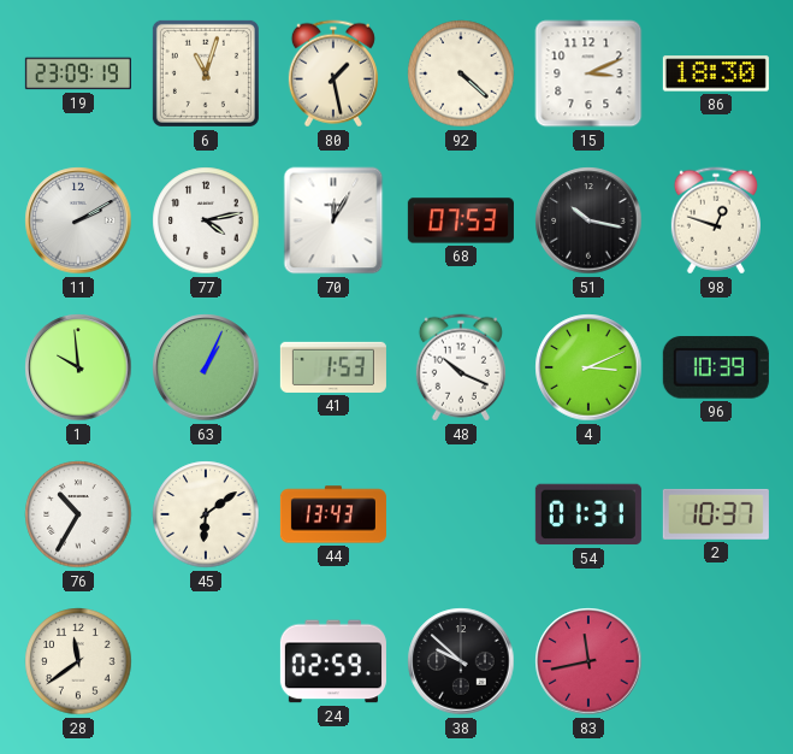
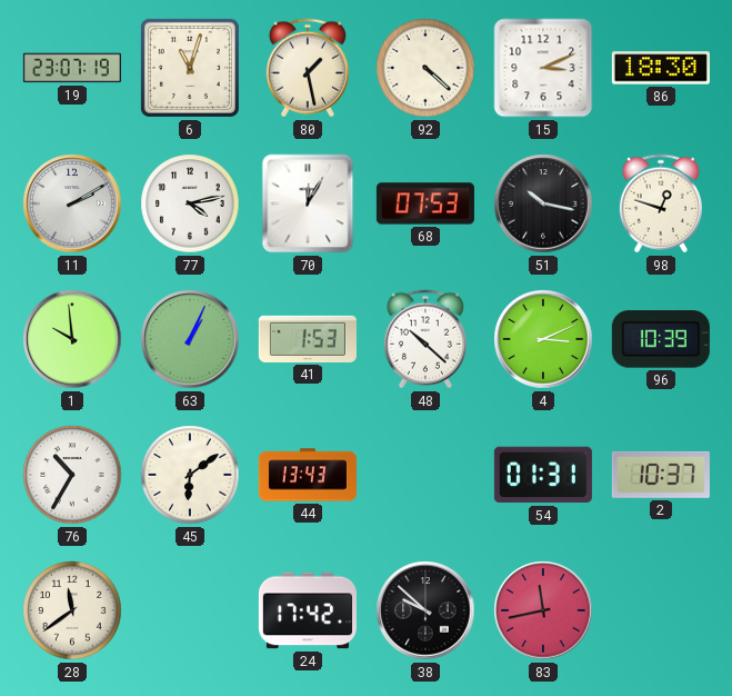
19: 23:09 -> 23:07 (72, 68)
48: 10:19 -> 10:22 (425, 339)
24: 02:59 -> 17:42 (308, 610)
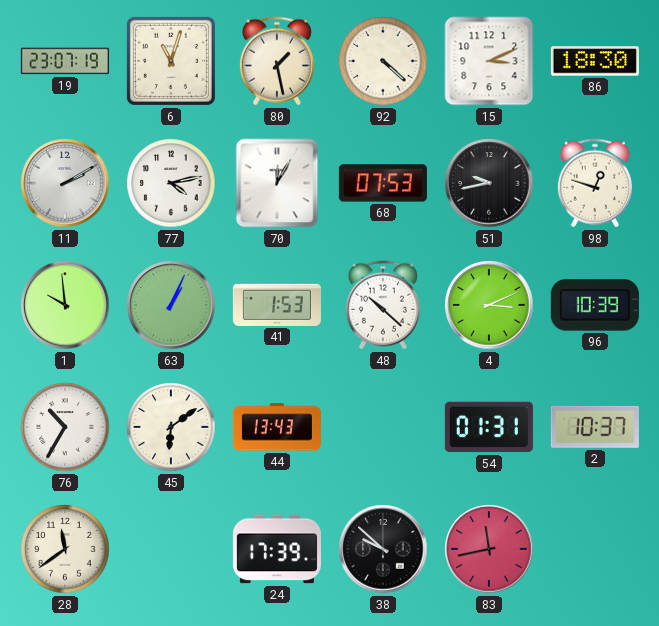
51: 10:17 -> 9:43 (489, 183)
24: 17:42 -> 17:39 (277, 549)
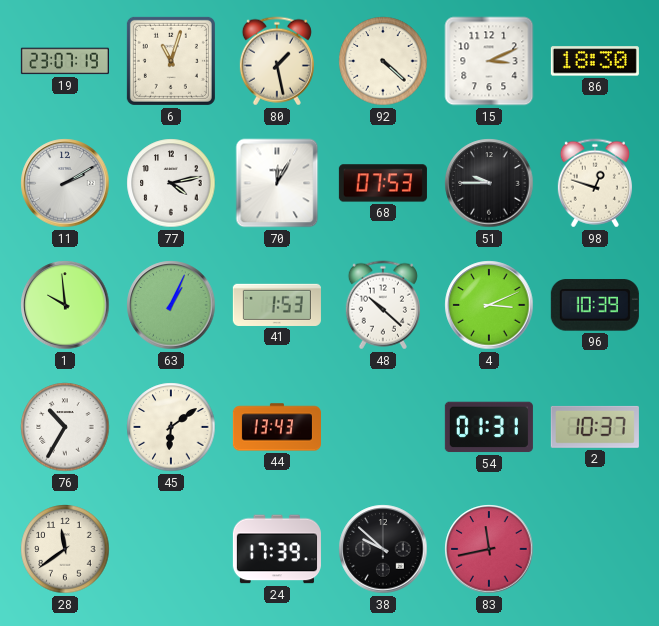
51: 9:43 -> 9:45 (489, 183)
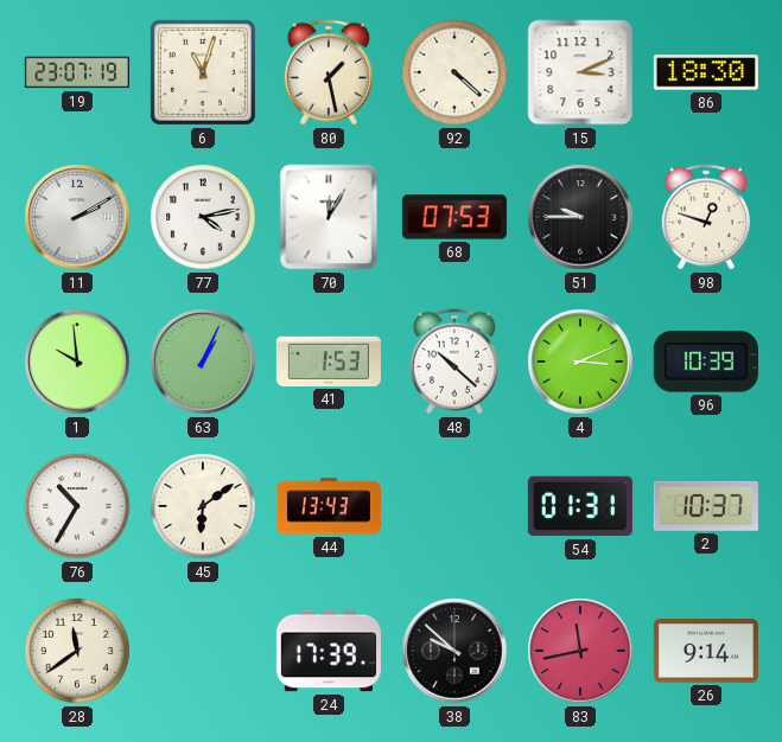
26: none -> 9:14 (706, 651)
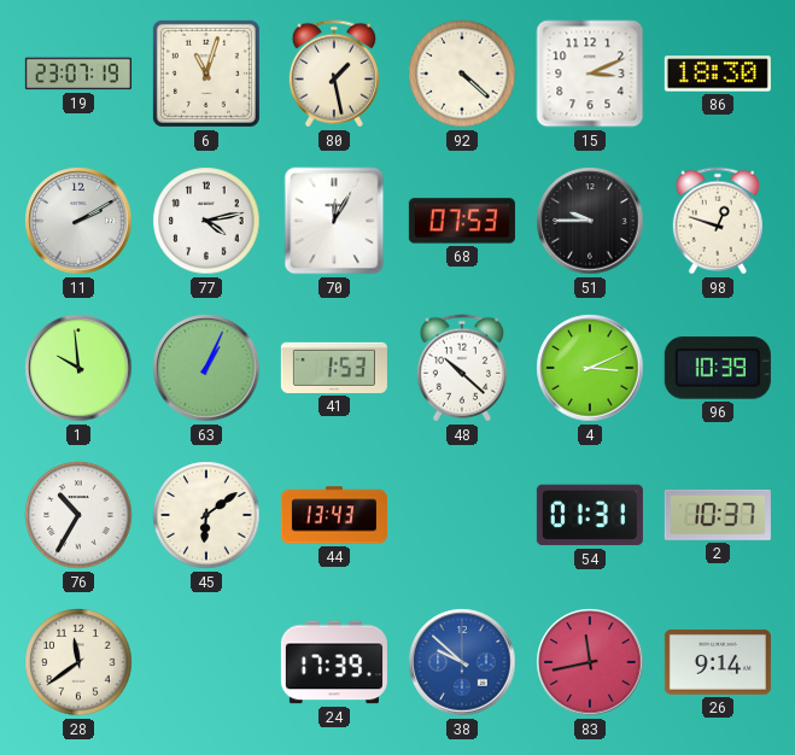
38 dial: black -> blue (462, 662)
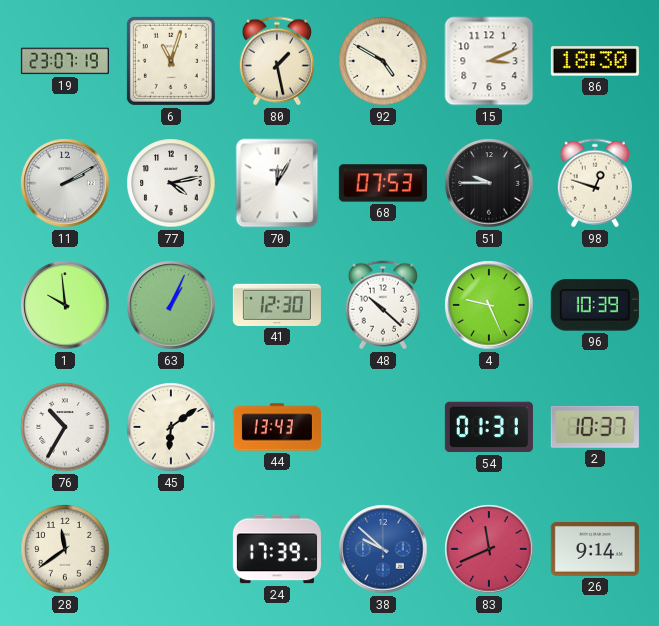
92: 4:22 -> 4:50 (383, 61)
41: 1:53 -> 12:30 (277, 305)
4: 3:11 -> 9:26 (489, 305)
83: 11:43 -> 11:41 (489, 549)
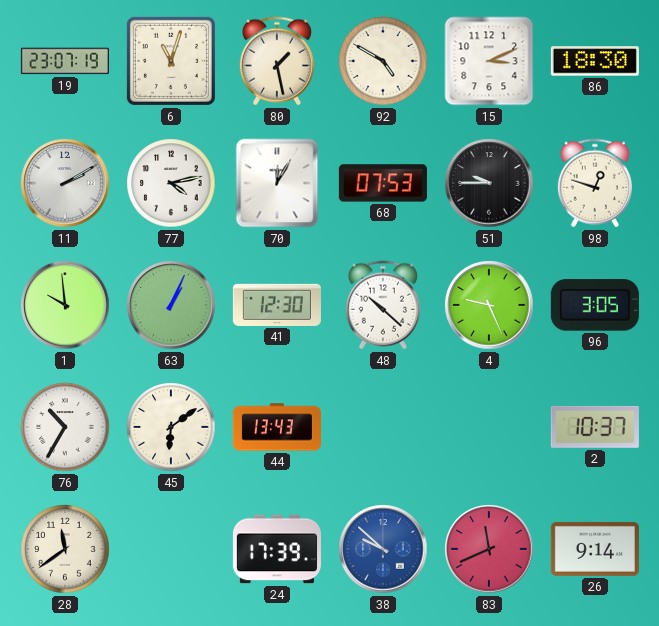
96: 10:39 -> 3:05 (595, 305)
54: 01:31 -> none (489, 427)
